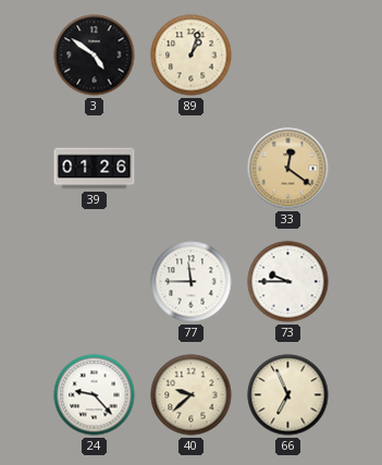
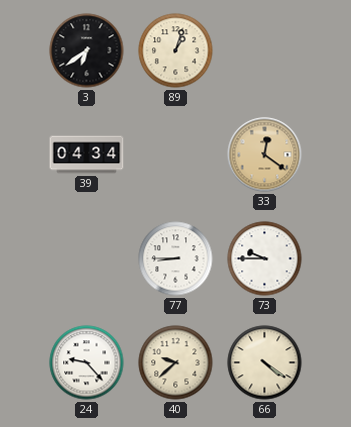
3: 4:51 -> 6:39 (87, 51)
39: 01:26 -> 04:34 (87, 155)
77: 11:45 -> 8:45 (176, 259)
66: 6:56 -> 4:21 (265, 363)
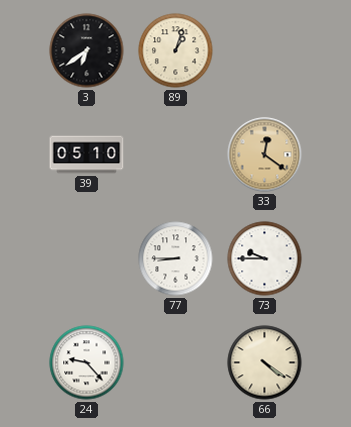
39: 04:34 -> 05:10 (87, 155)
40: 9:38 -> none (176, 363)
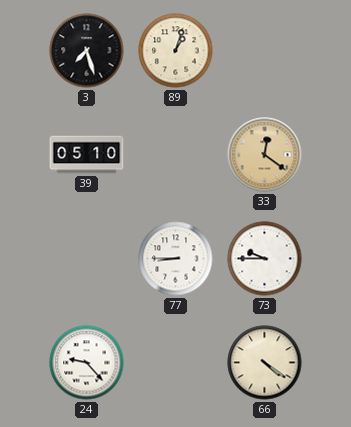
3: 6:39 -> 7:27 (87, 51)
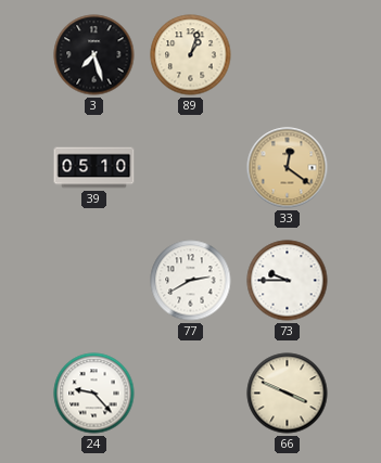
77: 8:45 -> 2:40 (191, 281)
66: 4:21 -> 3:49 (288, 394)
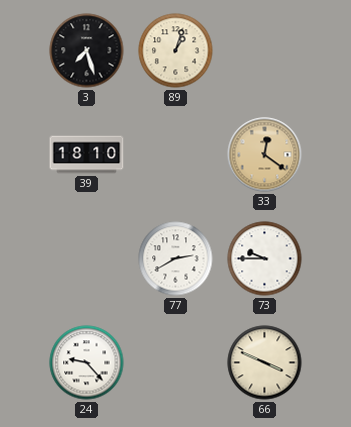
39: 05:10 -> 18:10 (87, 155)
